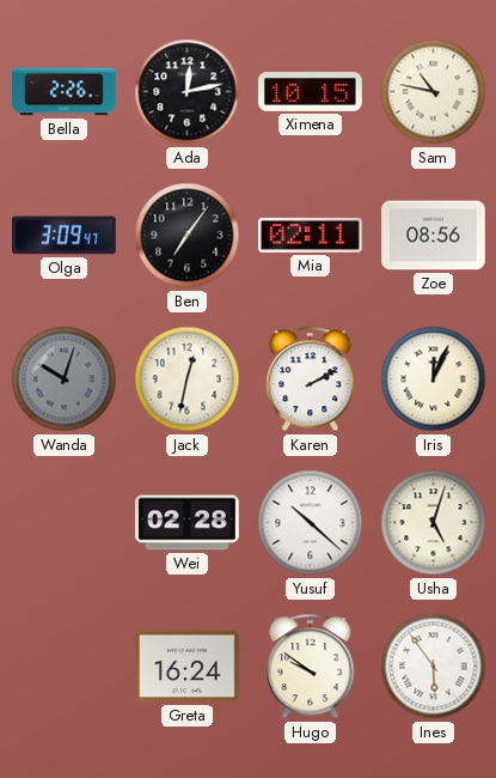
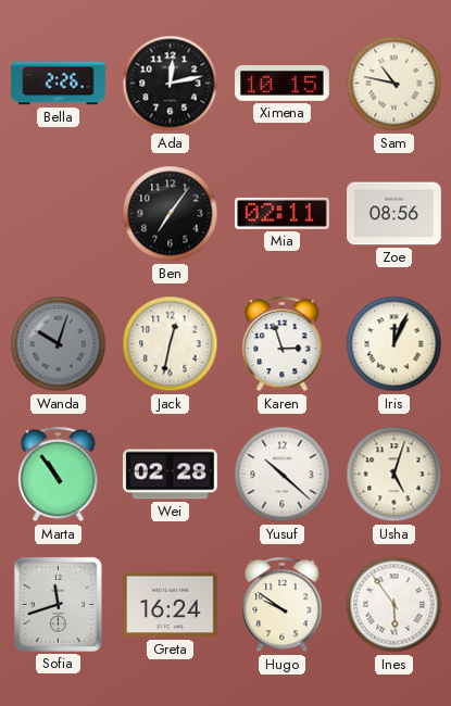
Olga: 3:09 -> none (65, 236)
Karen: 2:10 -> 2:57 (283, 344)
Marta: none -> 10:54 (59, 475)
Sofia: none -> 11:42 (58, 604)
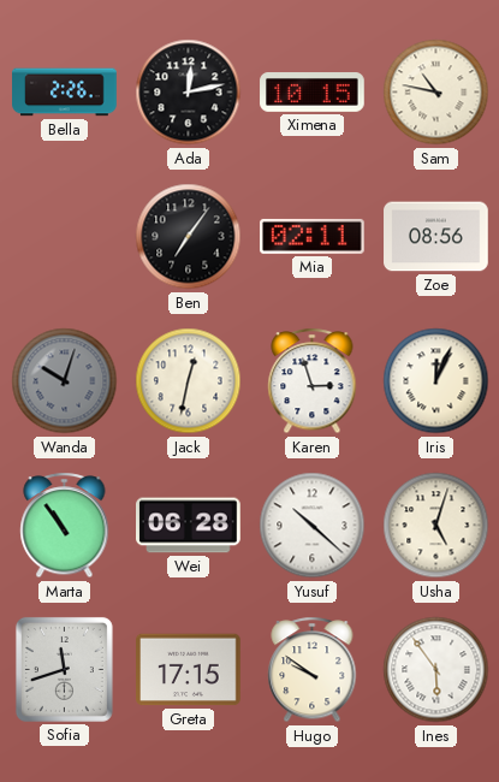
Wei: 02:28 -> 06:28 (189, 526)
Greta: 16:24 -> 17:15 (189, 670)
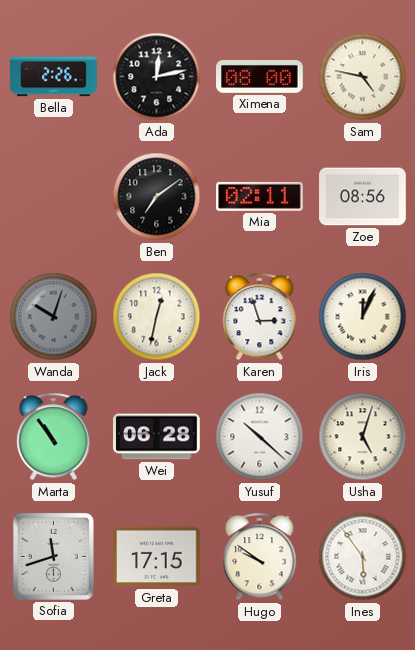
Ximena: 10:15 -> 08:00 (260, 77)
Sam: 10:47 -> 4:47 (363, 77)
Ben: 7:06 -> 7:09 (157, 197)
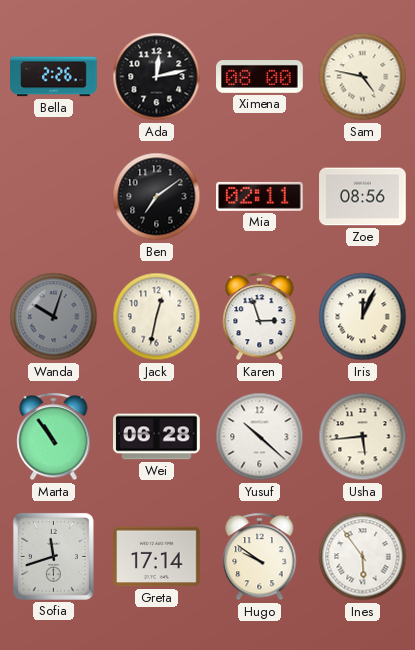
Usha: 5:03 -> 5:44 (363, 437)
Greta: 17:15 -> 17:14 (157, 557)
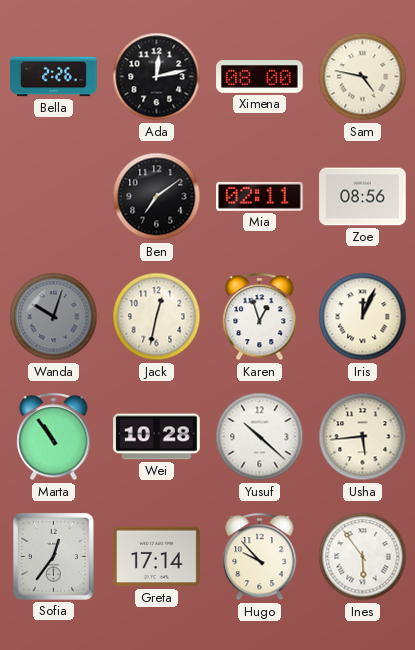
Karen: 2:57 -> 12:57 (260, 317)
Wei: 06:28 -> 10:28 (157, 437)
Sofia: 11:42 -> 12:36 (53, 556)
Hugo: 9:51 -> 9:53 (260, 557)
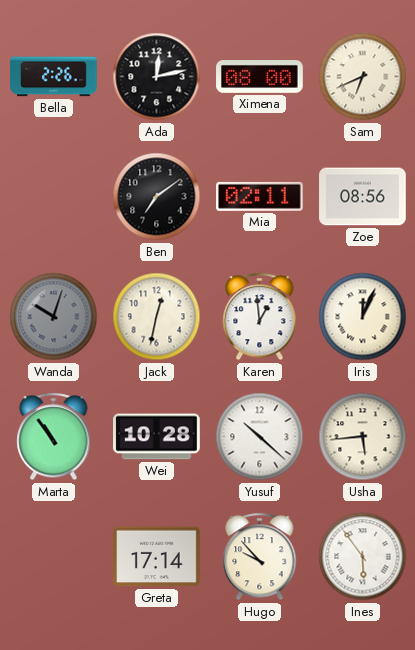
Sam: 4:47 -> 6:41 (363, 77)
Karen: 12:57 -> 12:59 (260, 317)
Sofia: 12:36 -> none (53, 556)
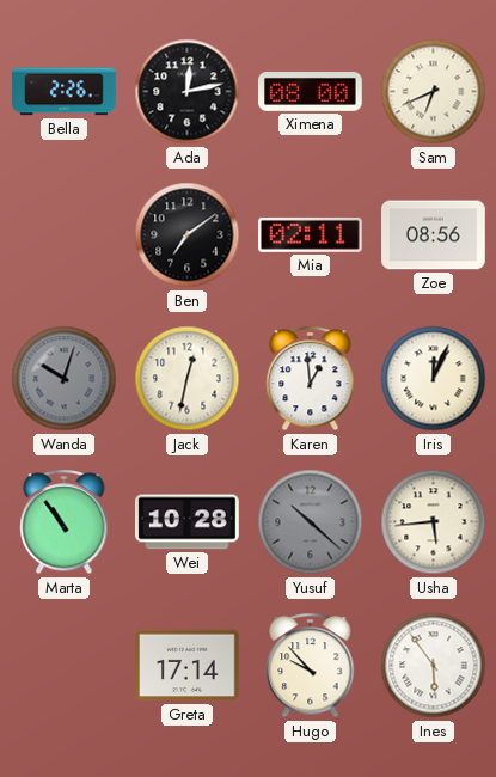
Yusuf dial: white -> grey (311, 522)
